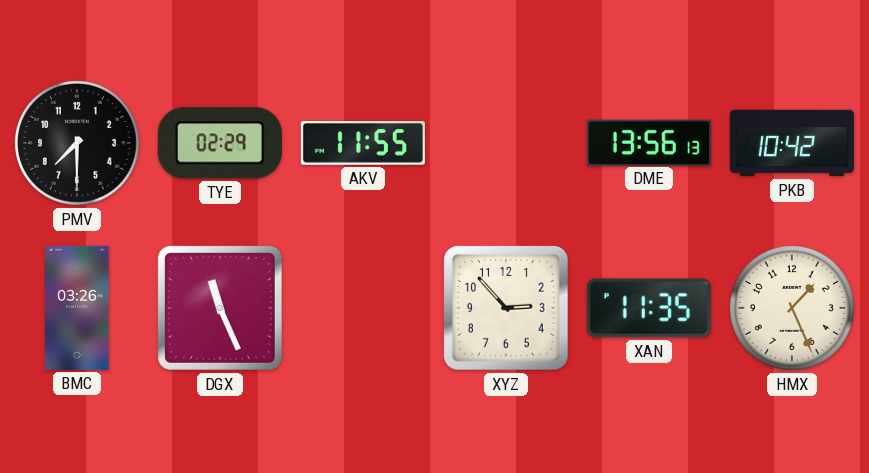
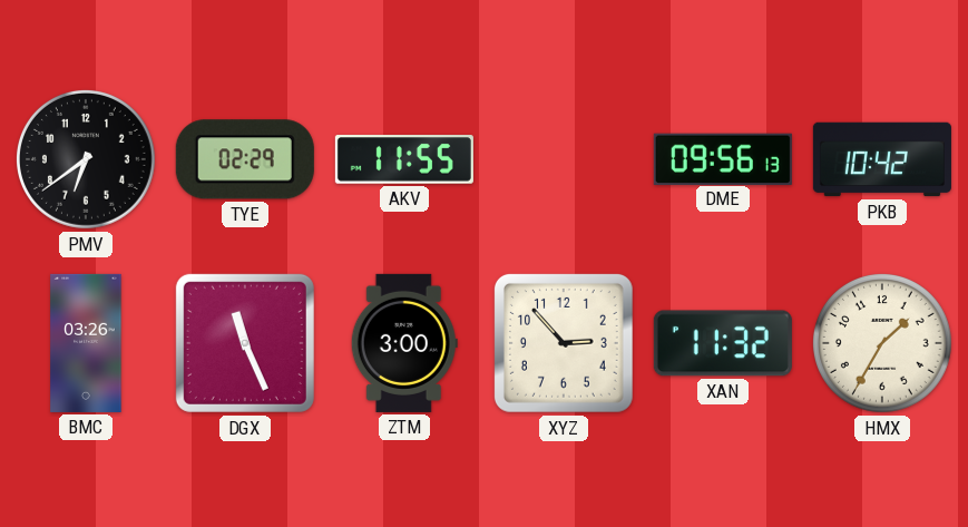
PMV: 7:30 -> 6:39 (86, 159)
DME: 13:56 -> 09:56 (723, 158)
ZTM: none -> 3:00 (404, 343)
XAN: 11:35 -> 11:32 (723, 343)
HMX: 1:26 -> 1:35 (882, 343)
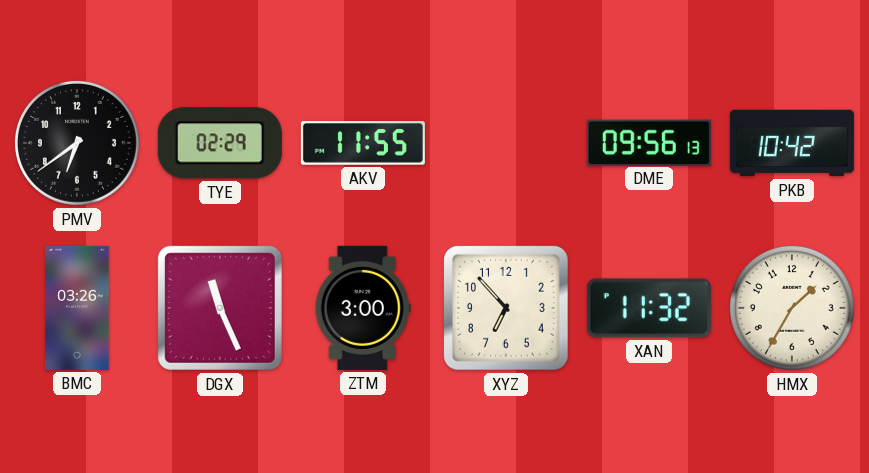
XYZ: 2:53 -> 6:53 (506, 308)
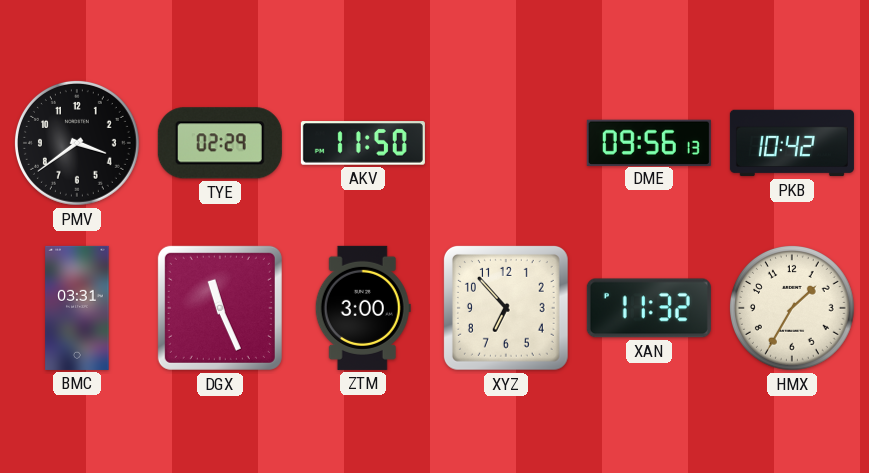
PMV: 6:39 -> 3:39 (77, 143)
AKV: 11:55 -> 11:50 (363, 143)
BMC: 03:26 -> 03:31 (77, 308)
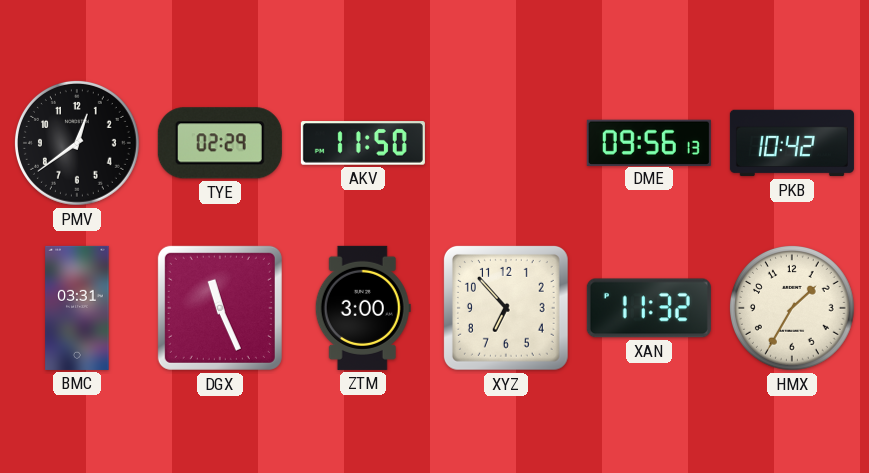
PMV: 3:39 -> 12:39 (77, 143)
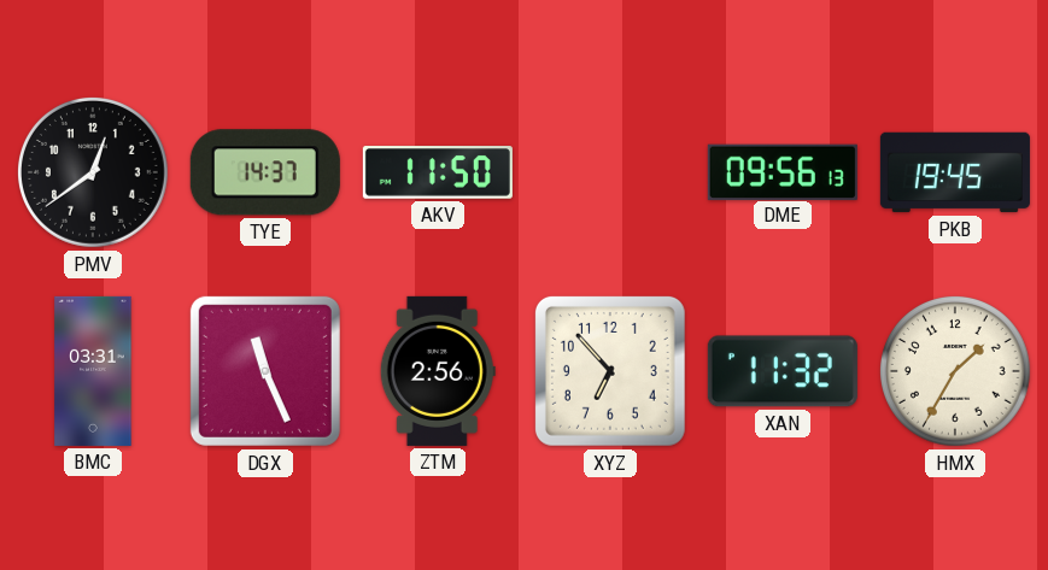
TYE: 02:29 -> 14:37 (265, 172)
PKB: 10:42 -> 19:45 (955, 172)
ZTM: 3:00 -> 2:56 (438, 371)
